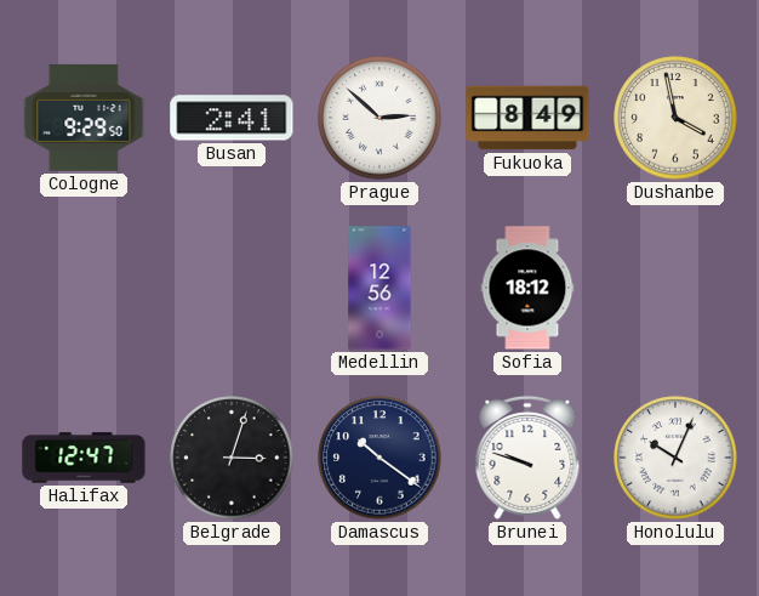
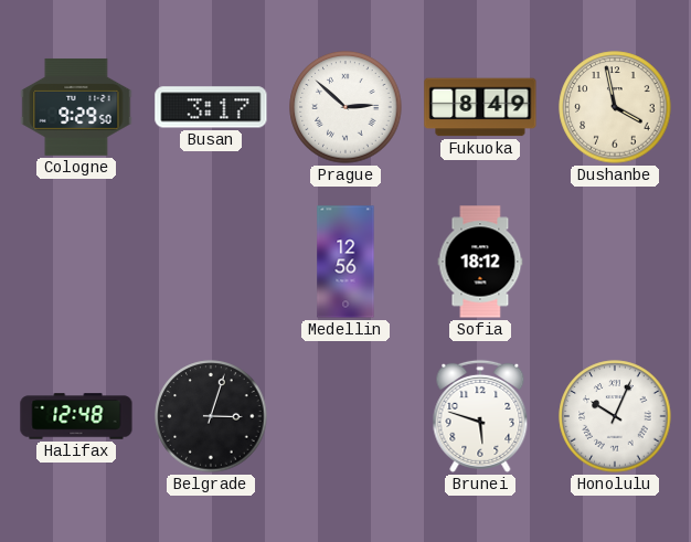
Busan: 2:41 -> 3:17 (211, 107)
Halifax: 12:47 -> 12:48 (76, 416)
Damascus: 10:21 -> none (379, 458)
Brunei: 9:48 -> 5:48 (480, 416)
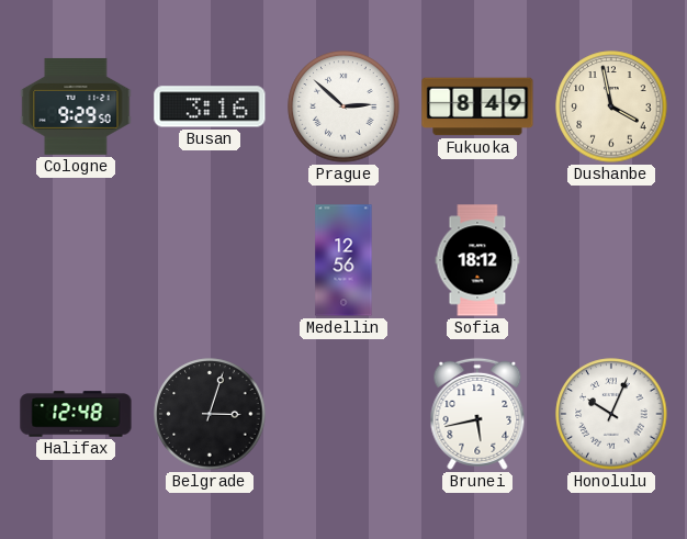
Busan: 3:17 -> 3:16 (210, 106)
Brunei: 5:48 -> 5:43 (477, 414)
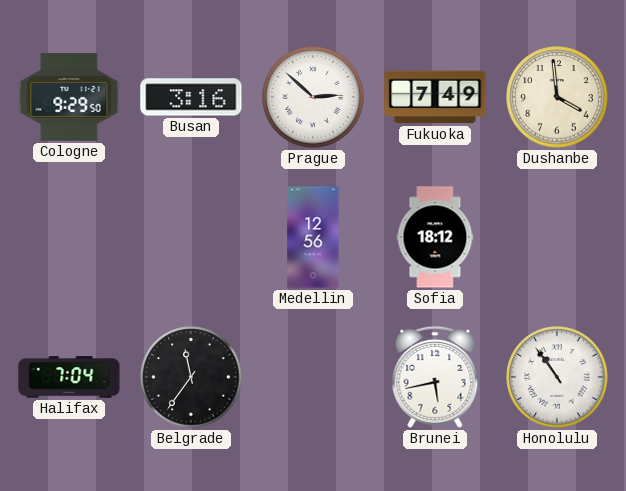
Fukuoka: 8:49 -> 7:49 (435, 97)
Dushanbe: 3:58 -> 3:59 (557, 97)
Halifax: 12:48 -> 7:04 (69, 377)
Belgrade: 3:03 -> 11:36 (191, 377)
Honolulu: 10:04 -> 10:54 (557, 377)
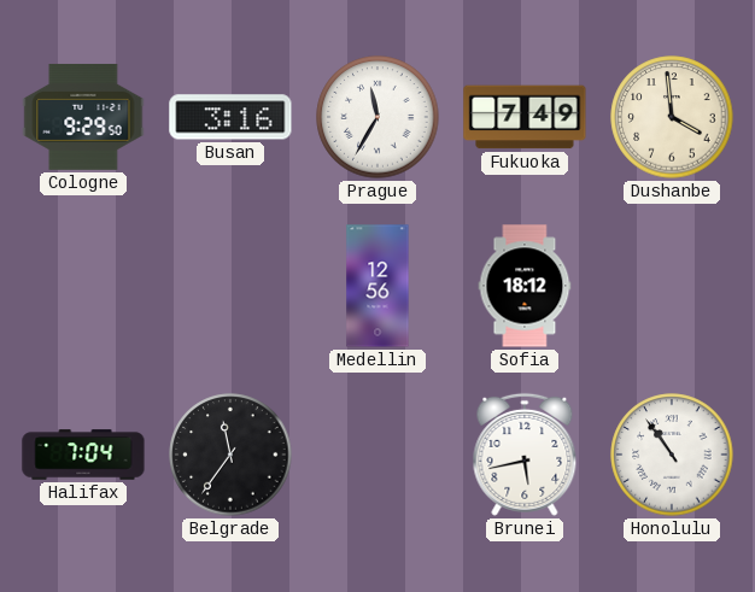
Prague: 2:52 -> 11:35 (377, 117)
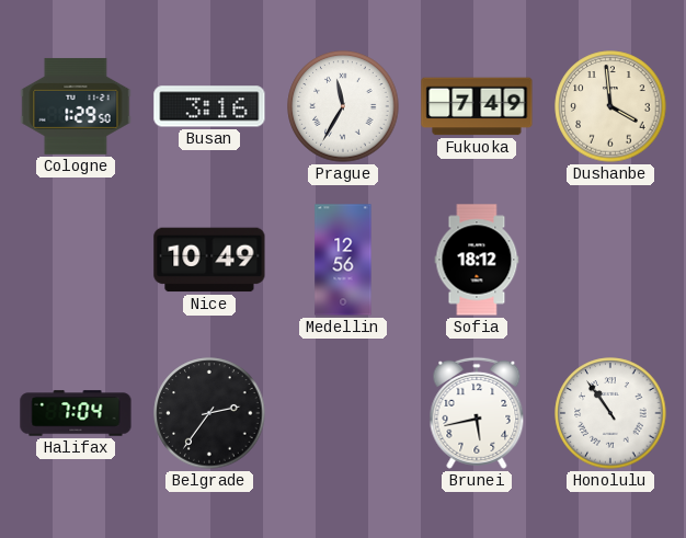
Cologne: 9:29 -> 1:29 (76, 106)
Nice: none -> 10:49 (209, 260)
Belgrade: 11:36 -> 2:36 (209, 413)
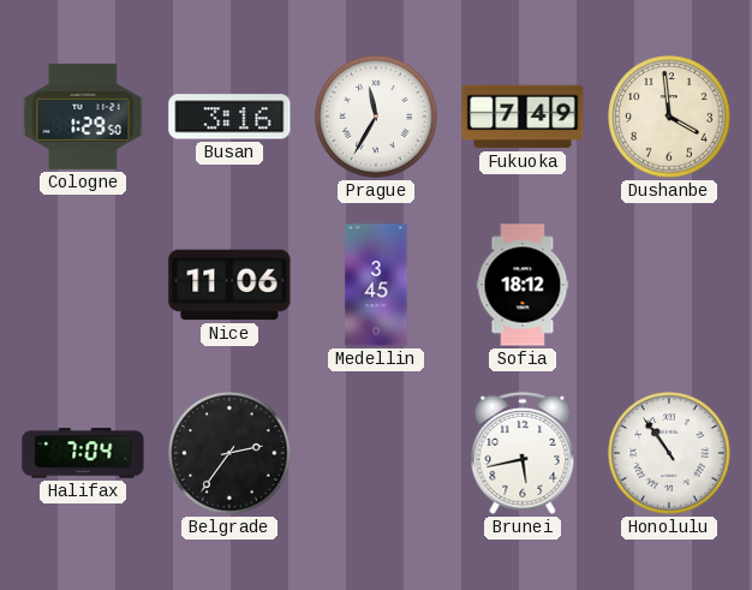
Nice: 10:49 -> 11:06 (229, 285)
Medellin: 12:56 -> 3:45 (376, 285)
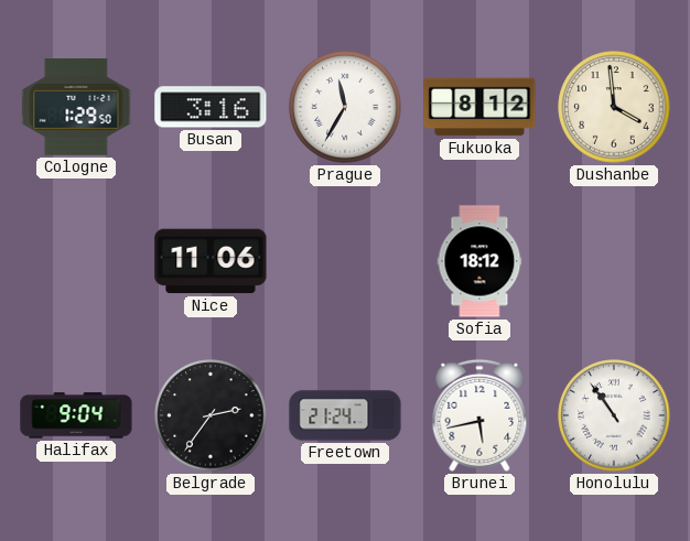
Fukuoka: 7:49 -> 8:12 (479, 107)
Medellin: 3:45 -> none (376, 285)
Halifax: 7:04 -> 9:04 (76, 415)
Freetown: none -> 21:24 (345, 415)
